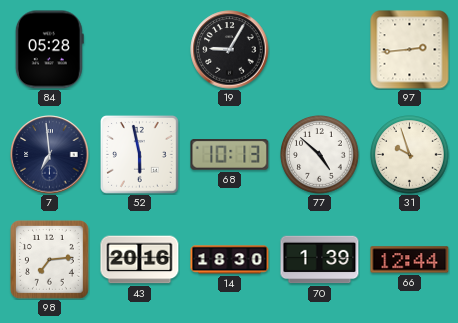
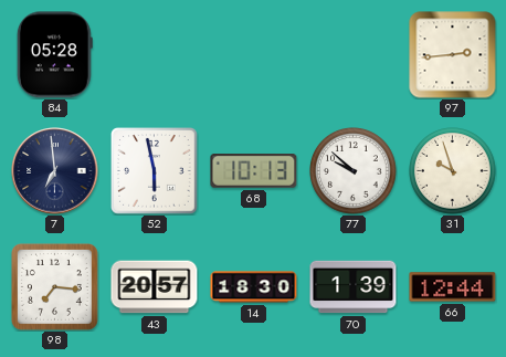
19: 9:05 -> none (230, 50)
77: 4:52 -> 9:52 (354, 171)
98: 7:14 -> 7:16 (54, 286)
43: 20:16 -> 20:57 (155, 287)
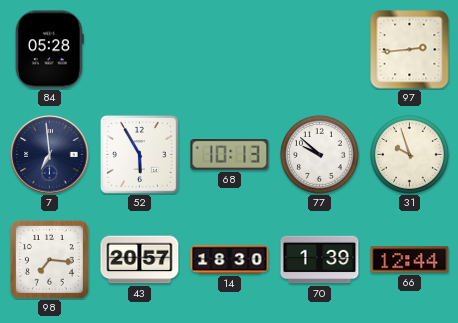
52: 5:58 -> 5:55 (140, 155)
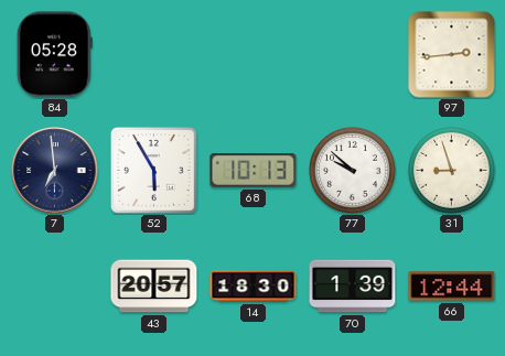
31: 9:57 -> 8:57 (452, 171)
98: 7:16 -> none (49, 259)
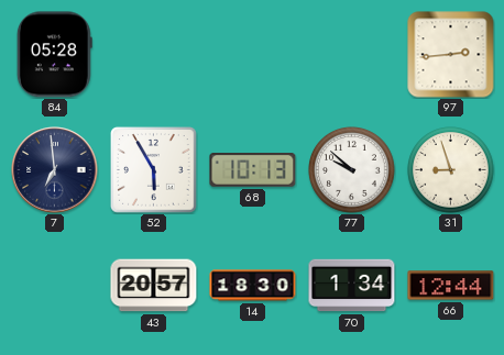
70: 1:39 -> 1:34 (352, 286)
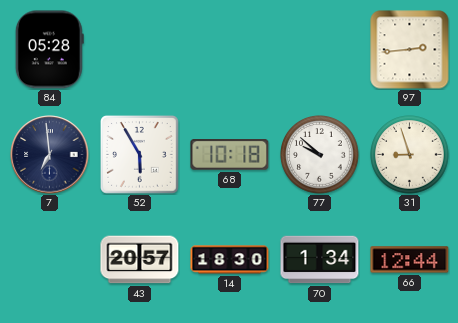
68: 10:13 -> 10:18 (230, 155)
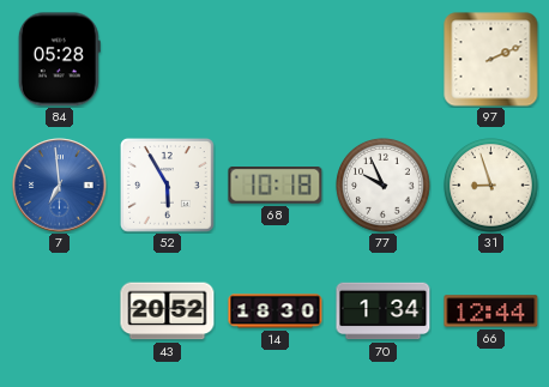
97: 2:44 -> 2:11 (491, 60)
7 dial: navy -> blue (60, 186)
77: 9:52 -> 9:56 (384, 186)
43: 20:57 -> 20:52 (168, 312)
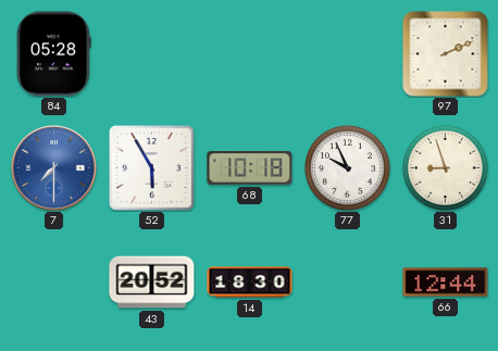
7: 6:59 -> 7:30 (54, 168)
70: 1:34 -> none (384, 312)
